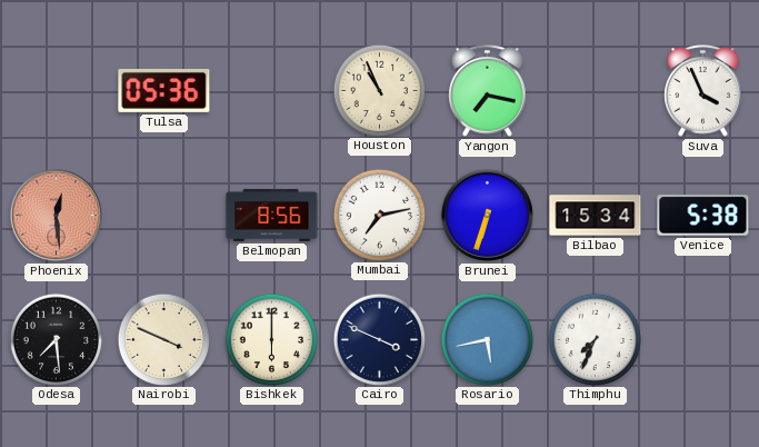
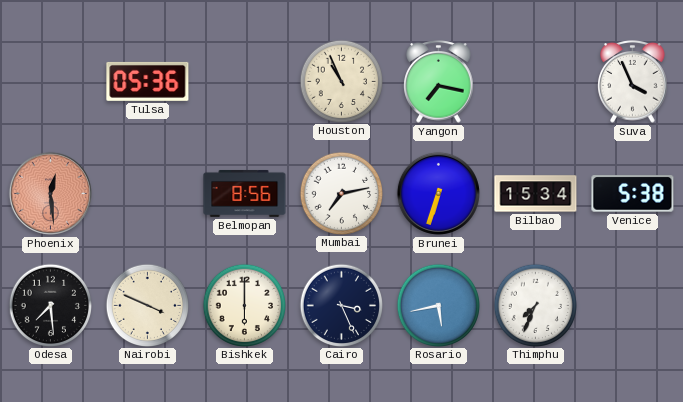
Cairo: 3:49 -> 3:26 (341, 305)
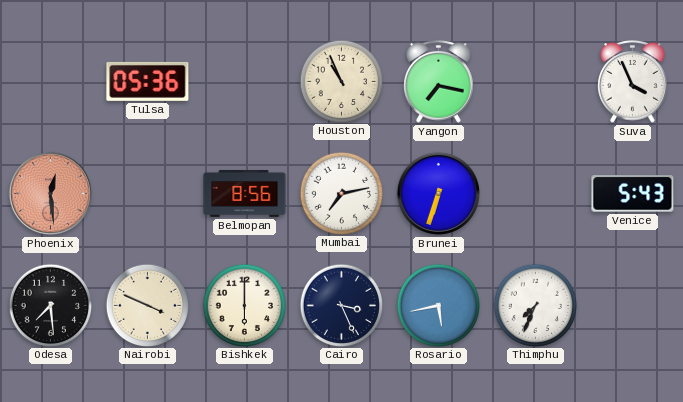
Bilbao: 15:34 -> none (536, 194)
Venice: 5:38 -> 5:43 (633, 194)
